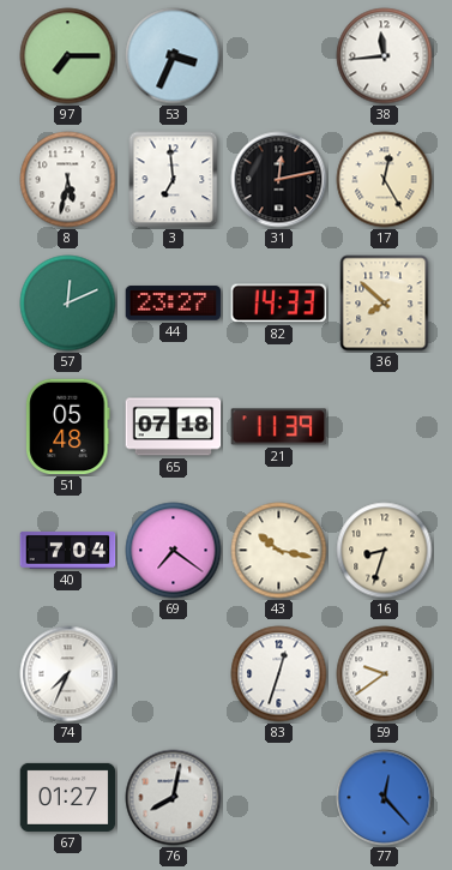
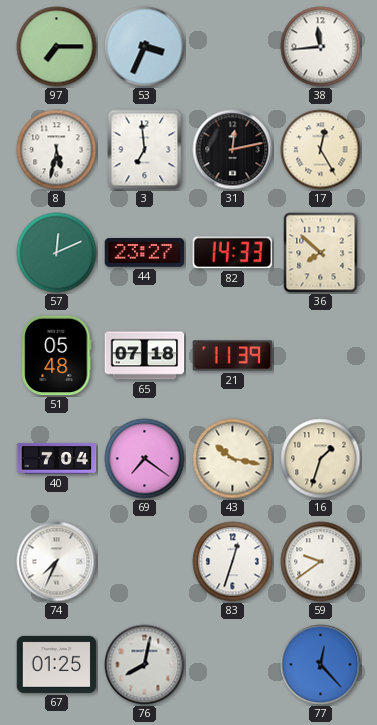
16: 8:33 -> 1:33 (321, 459)
67: 01:27 -> 01:25 (57, 664)
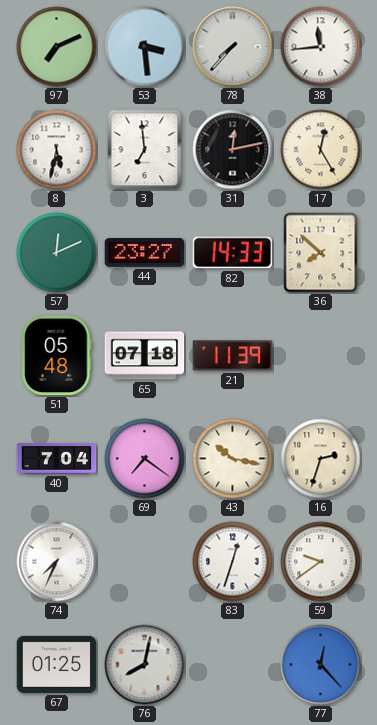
97: 7:15 -> 7:11 (57, 47)
53: 3:34 -> 3:29 (145, 47)
78: none -> 7:37 (233, 47)
16: 1:33 -> 2:33 (321, 459)
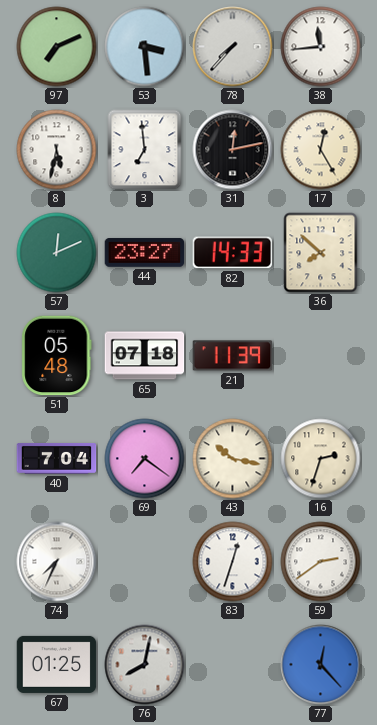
59: 9:39 -> 2:39 (321, 562)
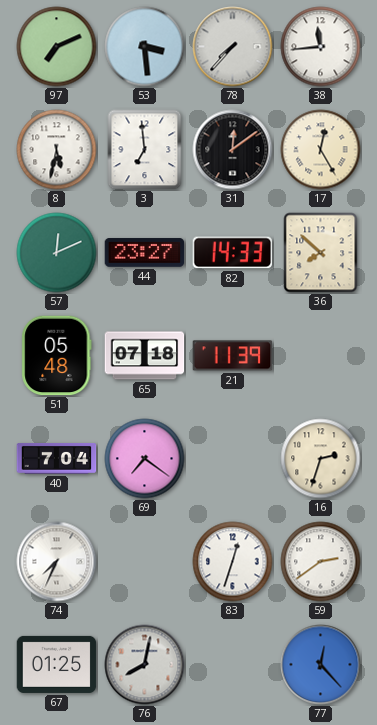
31: 12:13 -> 12:09 (233, 150)
43: 10:17 -> none (233, 459)
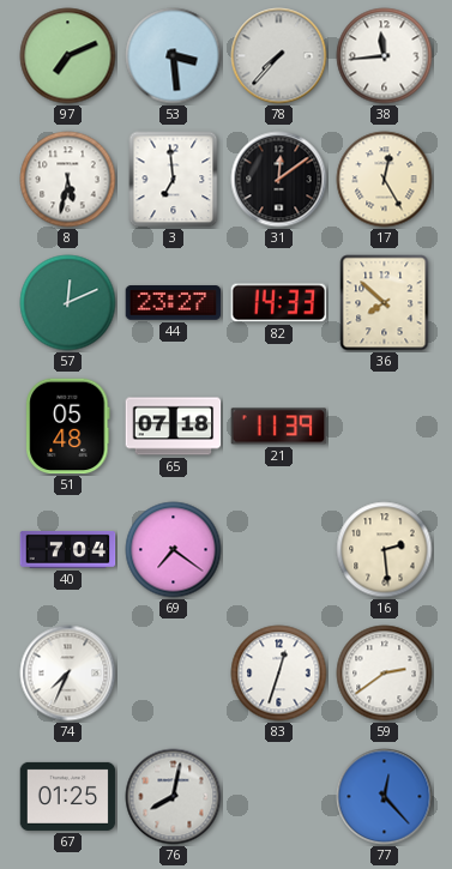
16: 2:33 -> 2:29 (385, 550)
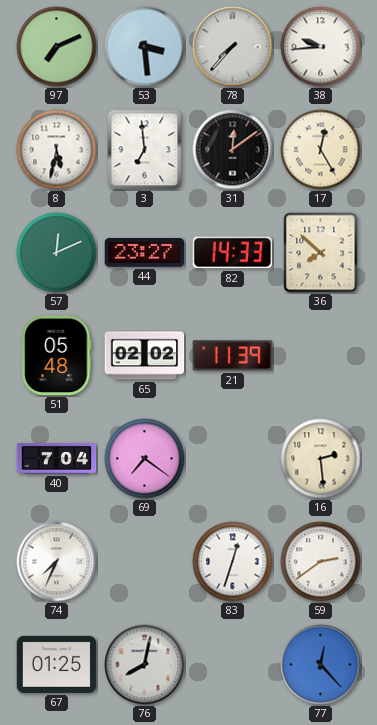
38: 11:44 -> 9:44 (321, 47)
65: 07:18 -> 02:02 (145, 356)
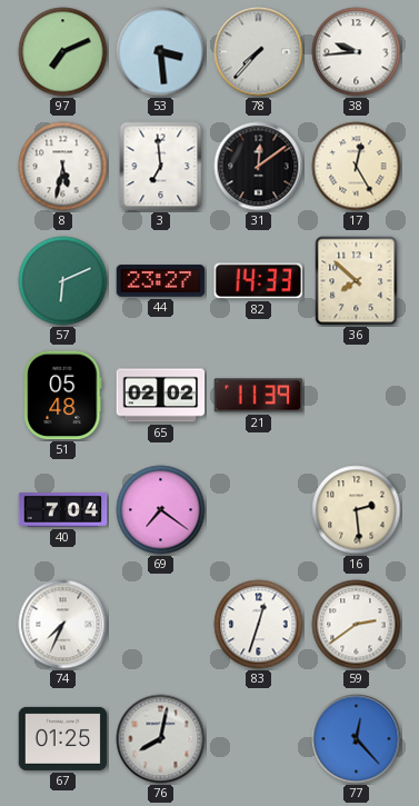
57: 12:11 -> 6:11 (63, 281)
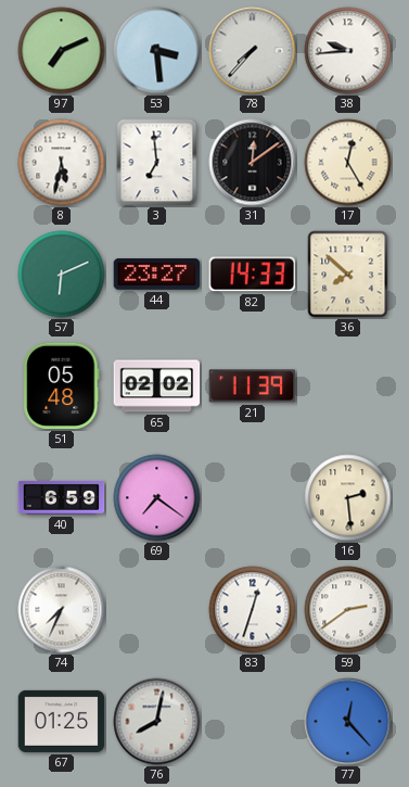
40: 7:04 -> 6:59 (62, 498)
